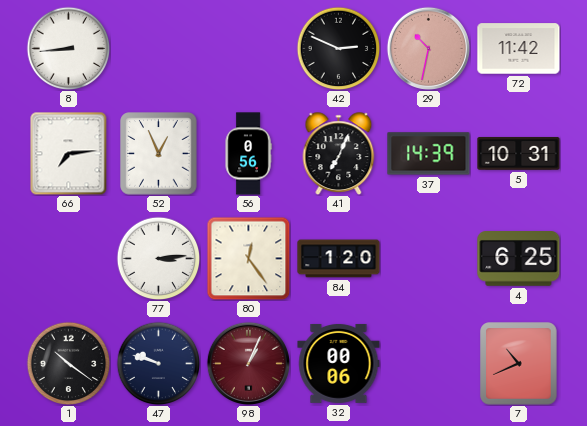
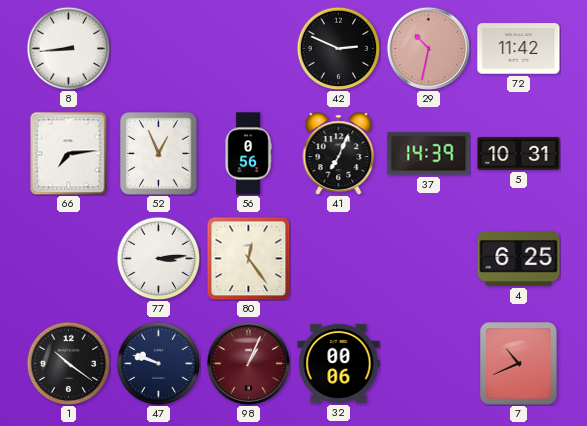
84: 1:20 -> none (339, 259)
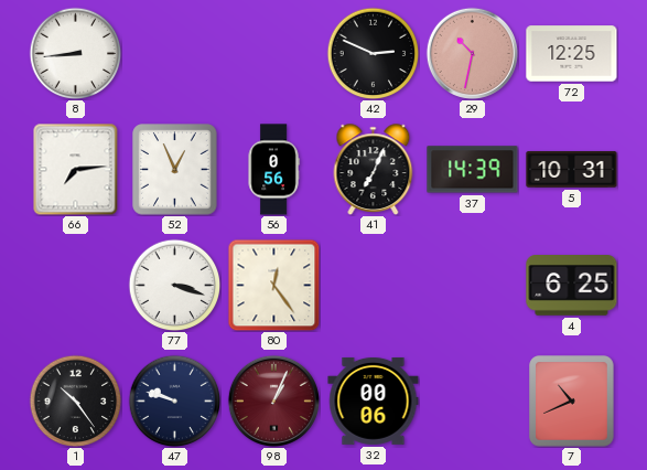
72: 11:42 -> 12:25 (572, 54)
77: 3:14 -> 3:18 (174, 285)
1: 10:21 -> 10:24 (75, 400)
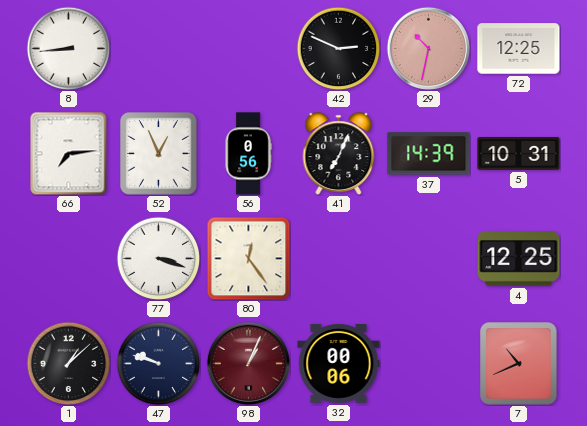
4: 6:25 -> 12:25 (519, 259)
1: 10:24 -> 1:08 (68, 363)
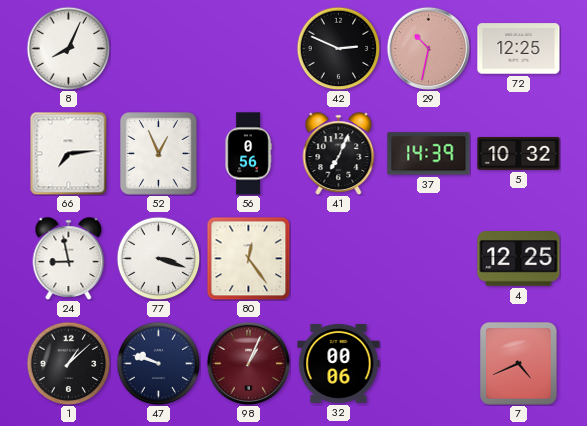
8: 8:44 -> 8:04 (68, 48)
5: 10:31 -> 10:32 (519, 153)
24: none -> 8:58 (69, 259)
7: 10:41 -> 4:41 (519, 364)
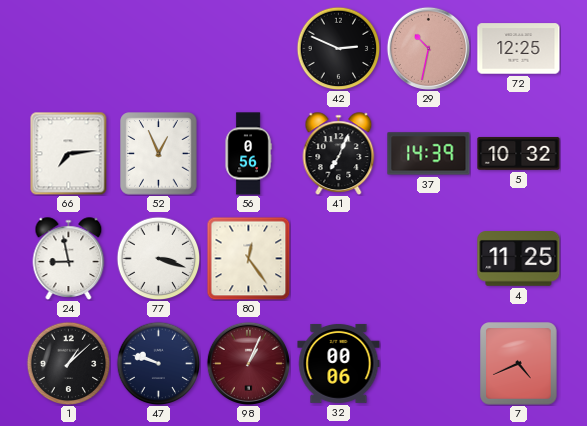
8: 8:04 -> none (68, 48)
4: 12:25 -> 11:25 (519, 259)
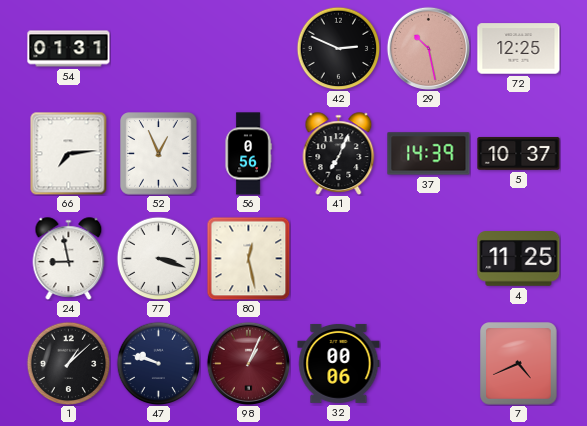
54: none -> 01:31 (69, 49)
29: 10:32 -> 10:28 (428, 48)
5: 10:32 -> 10:37 (519, 153)
80: 12:24 -> 12:28 (248, 258)
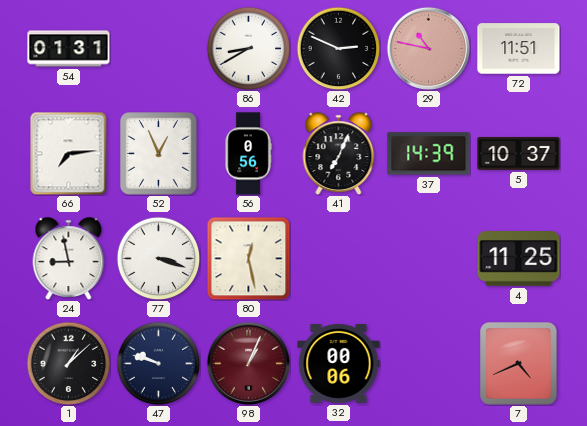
86: none -> 8:40 (248, 48)
29: 10:28 -> 10:47 (428, 48)
72: 12:25 -> 11:51 (519, 49)
